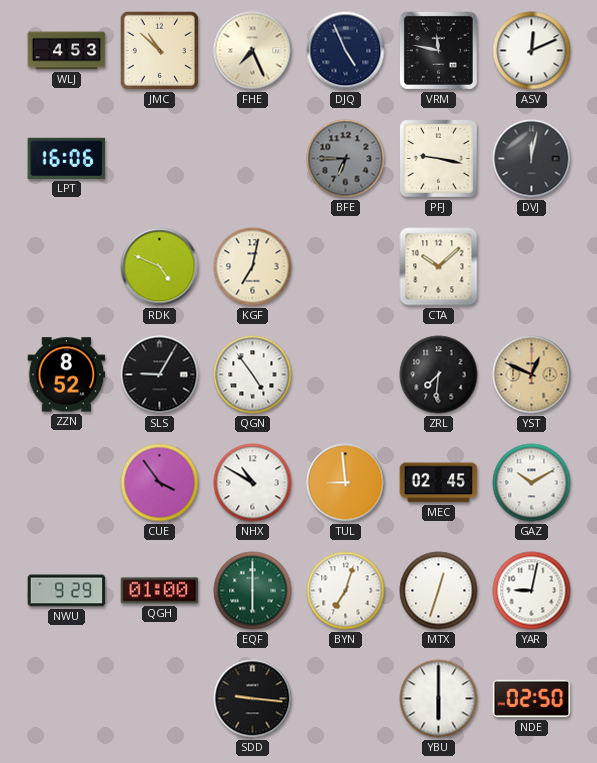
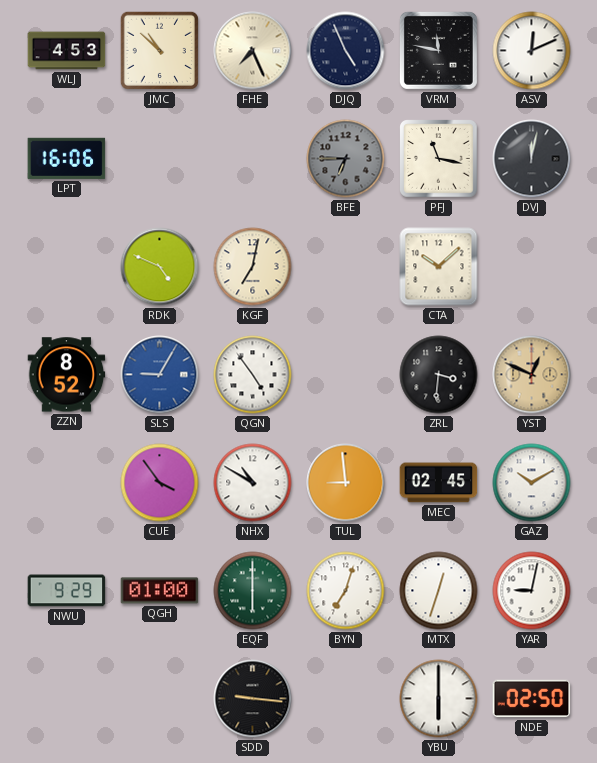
PFJ: 9:17 -> 11:17 (439, 159)
SLS dial: black -> blue (160, 375)
ZRL: 7:31 -> 3:31 (439, 375)
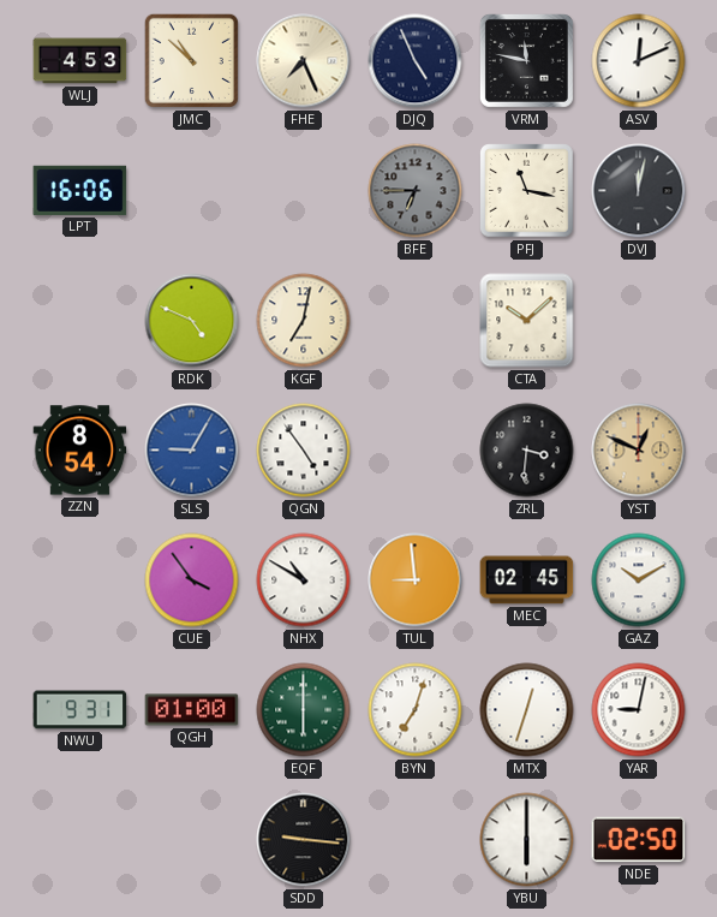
ZZN: 8:52 -> 8:54 (80, 451)
NWU: 9:29 -> 9:31 (80, 710)
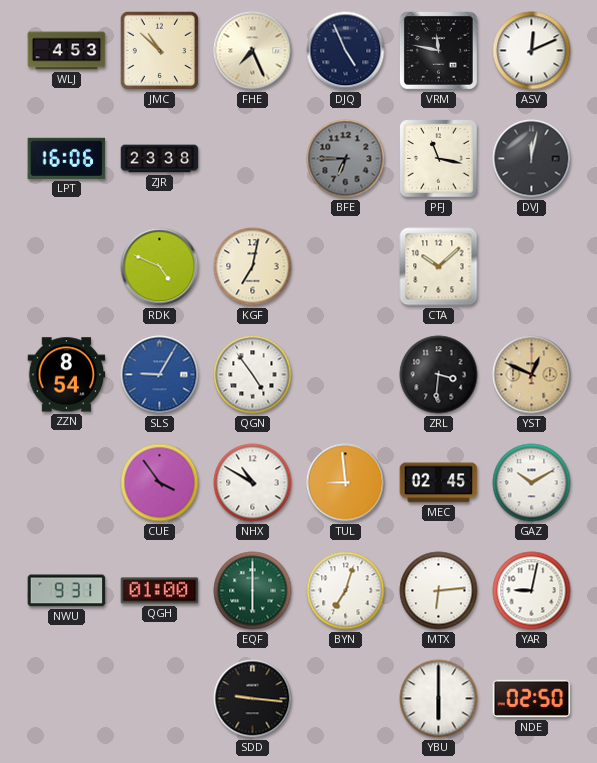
ZJR: none -> 23:38 (160, 159)
MTX: 12:33 -> 6:14 (439, 591)
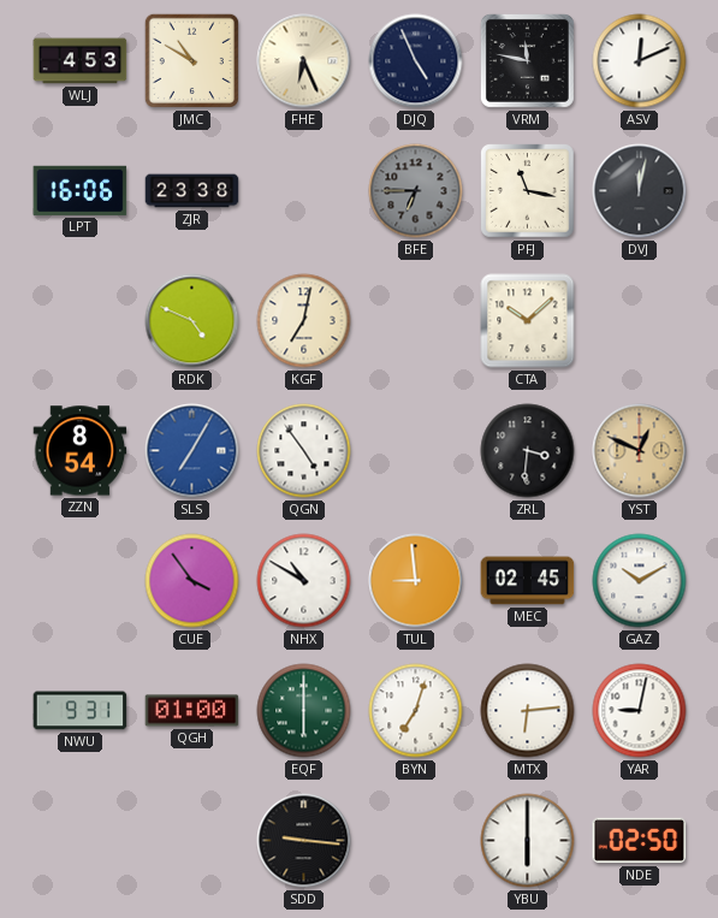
JMC: 10:52 -> 10:50 (191, 60)
FHE: 7:26 -> 6:26 (304, 61)
SLS: 9:05 -> 7:05 (192, 451)
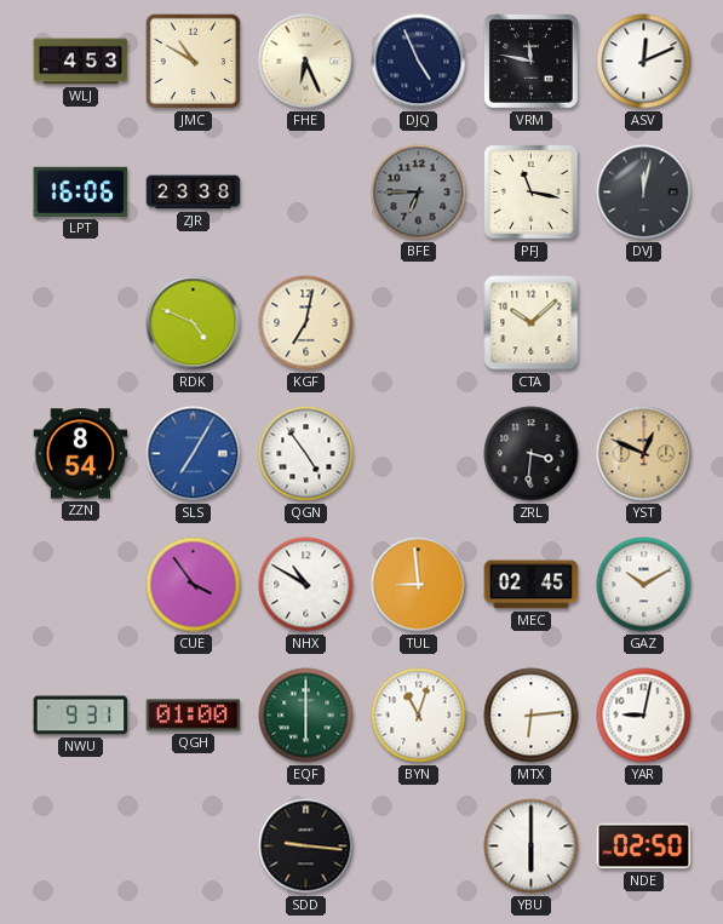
BYN: 7:03 -> 11:03 (419, 716)
